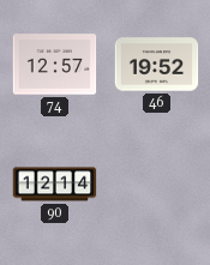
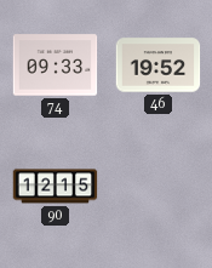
74: 12:57 -> 09:33 (56, 65)
90: 12:14 -> 12:15 (56, 187)
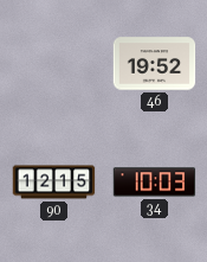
74: 09:33 -> none (56, 65)
34: none -> 10:03 (155, 183)
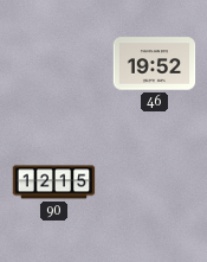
34: 10:03 -> none (155, 183)
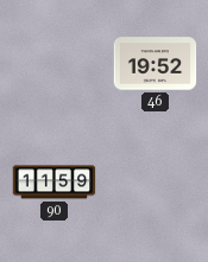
90: 12:15 -> 11:59 (55, 183)
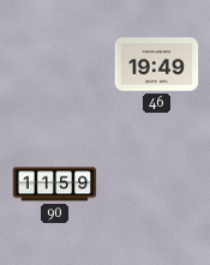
46: 19:52 -> 19:49 (157, 65)
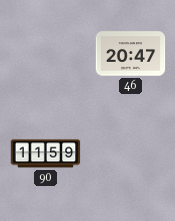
46: 19:49 -> 20:47 (131, 54)
